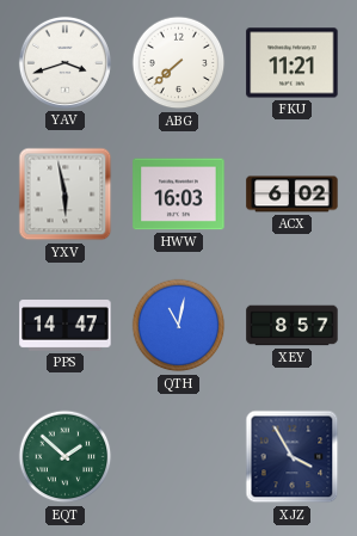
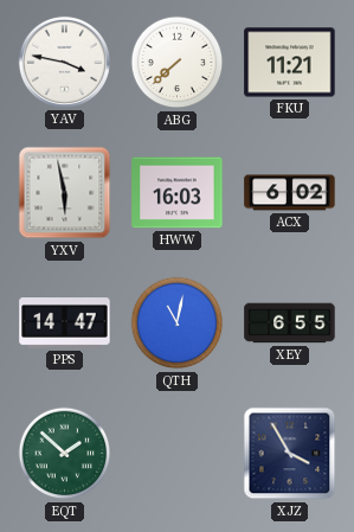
YAV: 3:42 -> 3:47 (64, 62)
XEY: 8:57 -> 6:55 (290, 323)
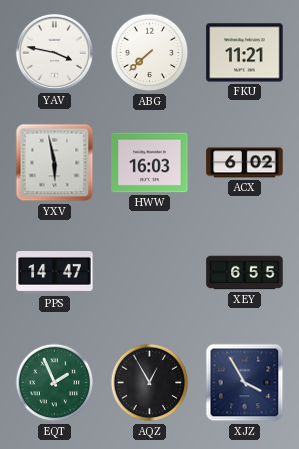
QTH: 11:02 -> none (178, 323)
EQT: 1:52 -> 1:56 (55, 383)
AQZ: none -> 12:55 (150, 383)
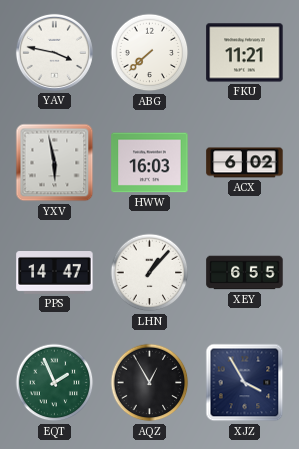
LHN: none -> 1:07 (150, 273)
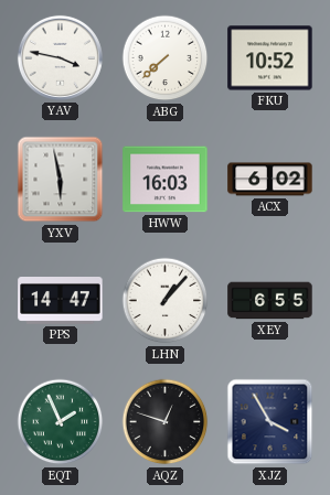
FKU: 11:21 -> 10:52 (270, 58)
AQZ: 12:55 -> 12:48 (166, 422)
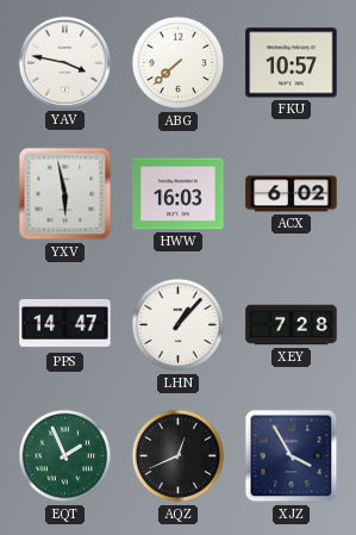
FKU: 10:52 -> 10:57 (292, 63)
XEY: 6:55 -> 7:28 (292, 325)
AQZ: 12:48 -> 12:41 (179, 456)
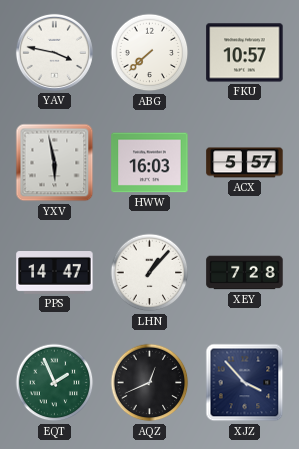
ACX: 6:02 -> 5:57 (245, 163)
XJZ: 3:55 -> 3:53 (245, 383)
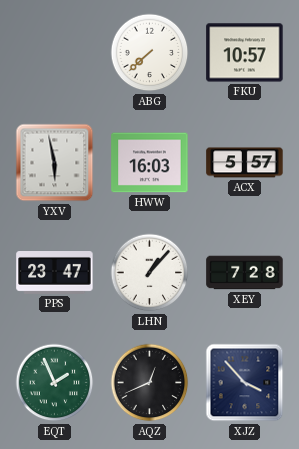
YAV: 3:47 -> none (54, 52)
PPS: 14:47 -> 23:47 (55, 273)
